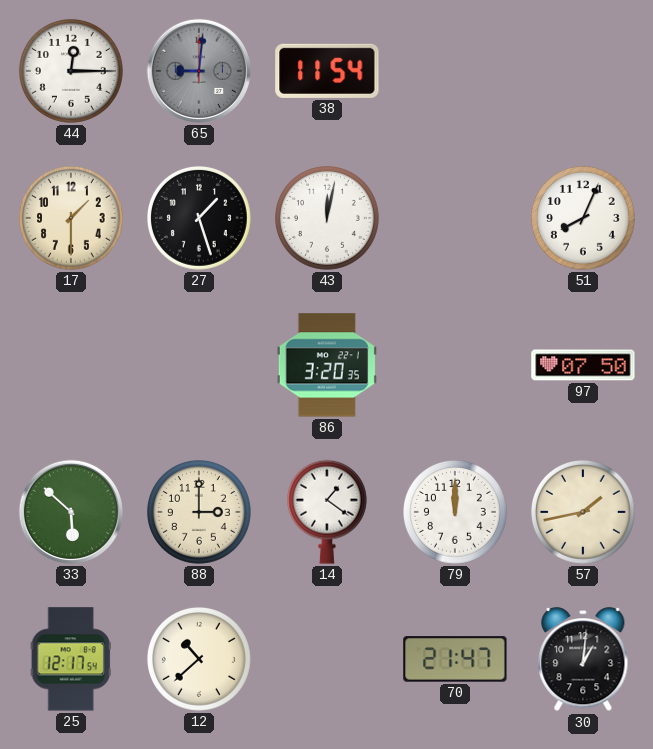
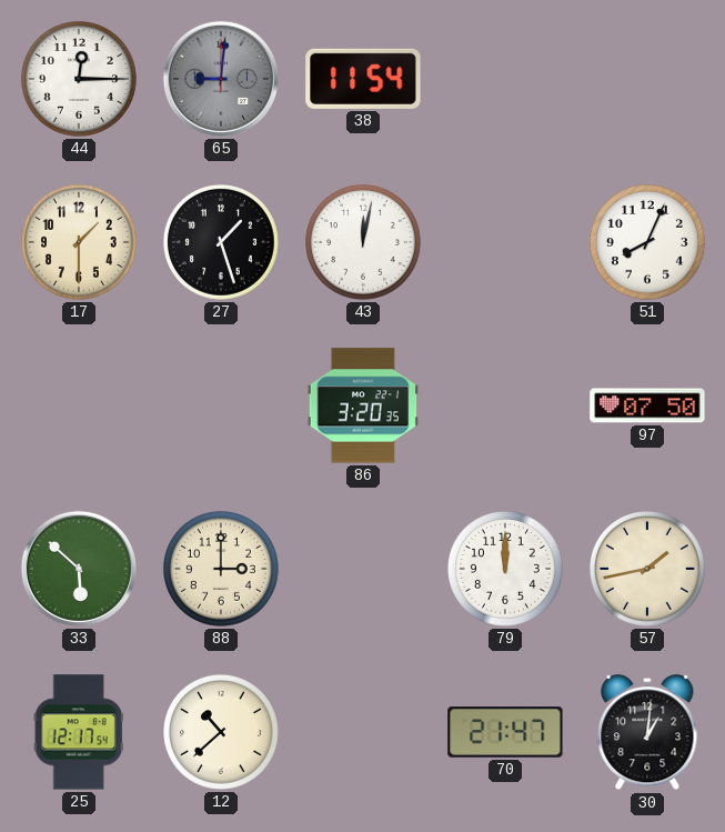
14: 1:21 -> none (327, 512)
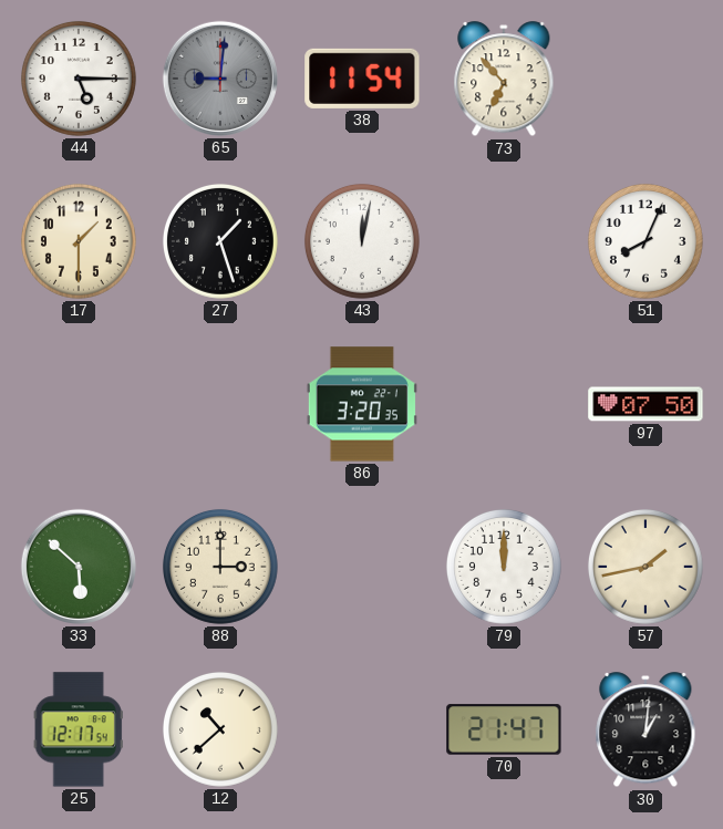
44: 12:15 -> 5:15 (79, 79)
73: none -> 6:53 (504, 80)
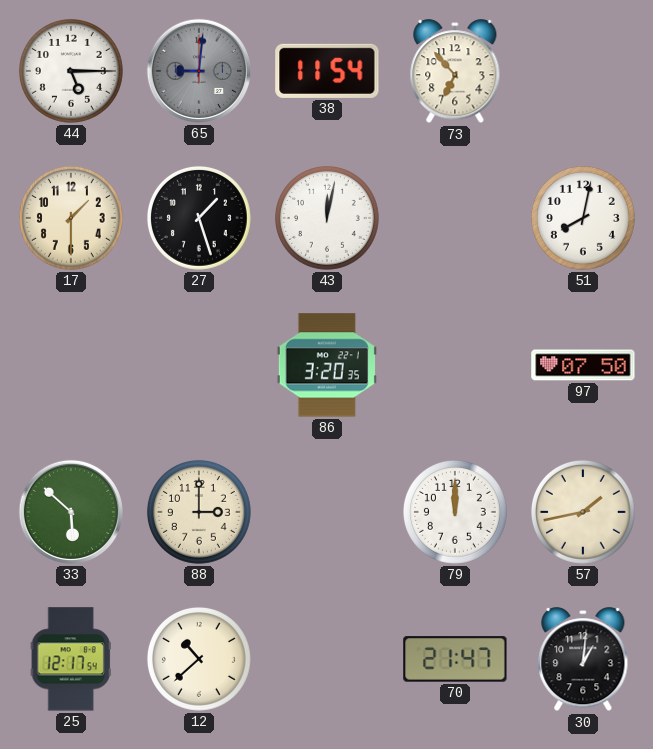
51: 8:04 -> 8:02 (583, 218)
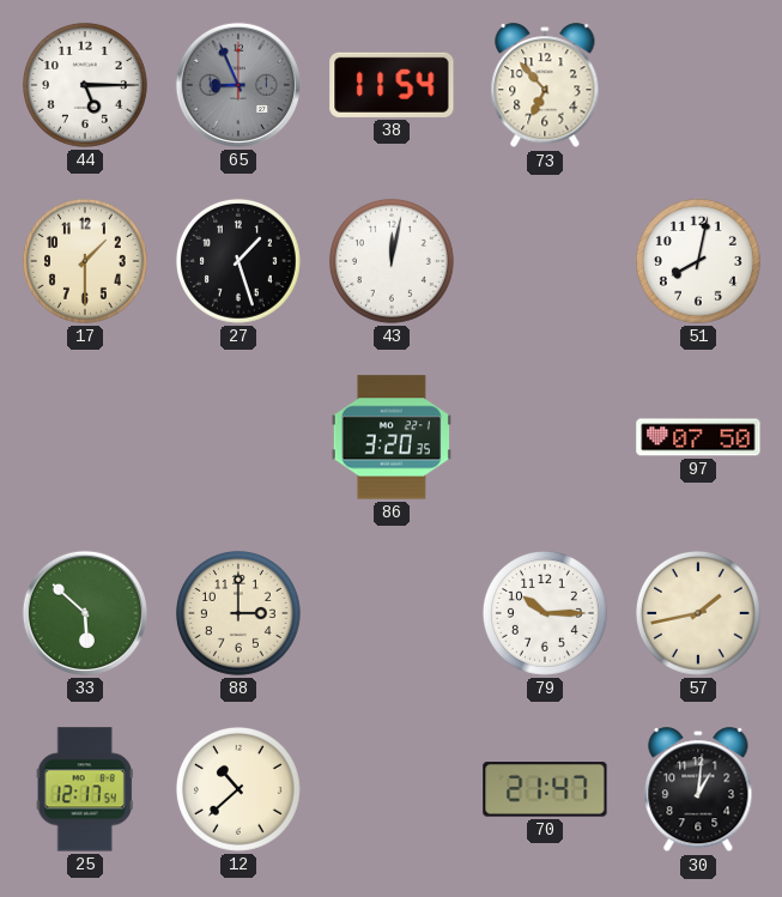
65: 9:01 -> 8:56 (238, 85)
79: 12:00 -> 10:15 (545, 613)
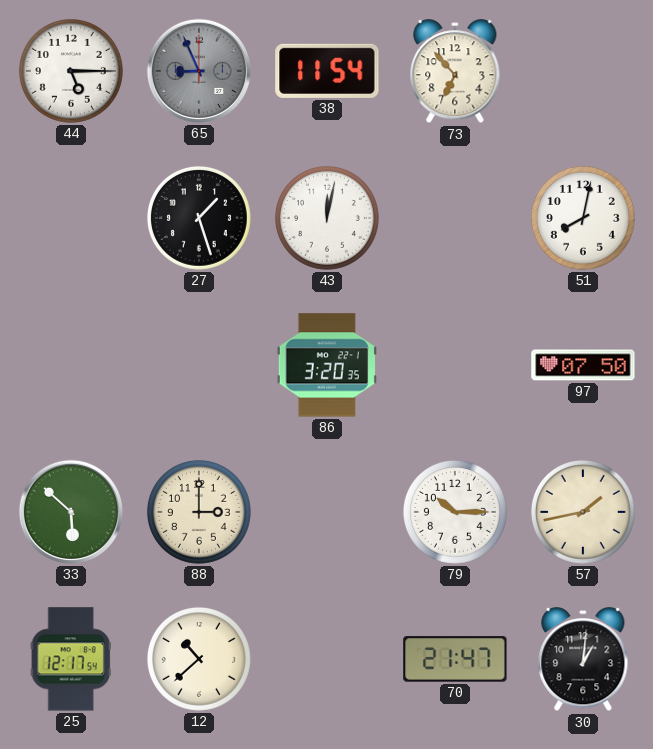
17: 1:30 -> none (85, 261)
